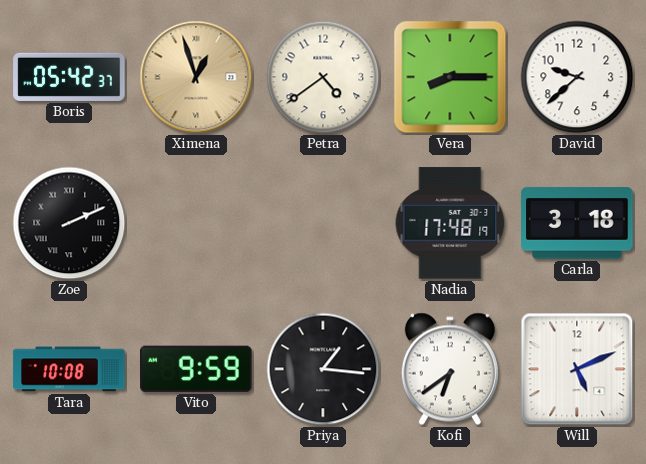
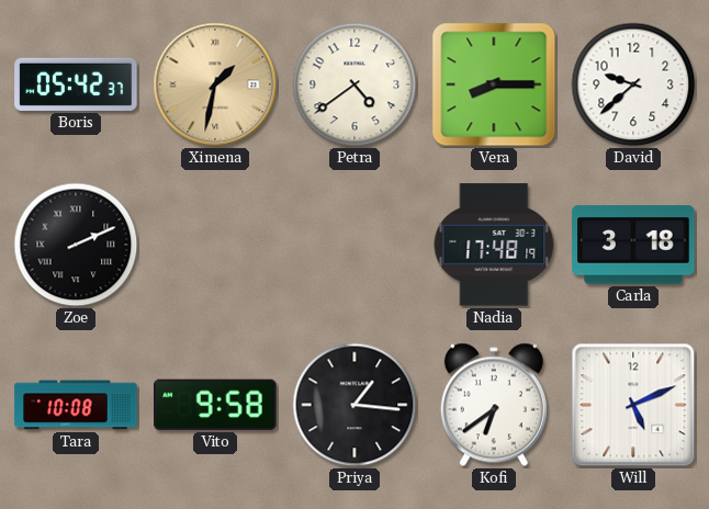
Ximena: 12:57 -> 1:32 (215, 84)
Vito: 9:59 -> 9:58 (216, 405)
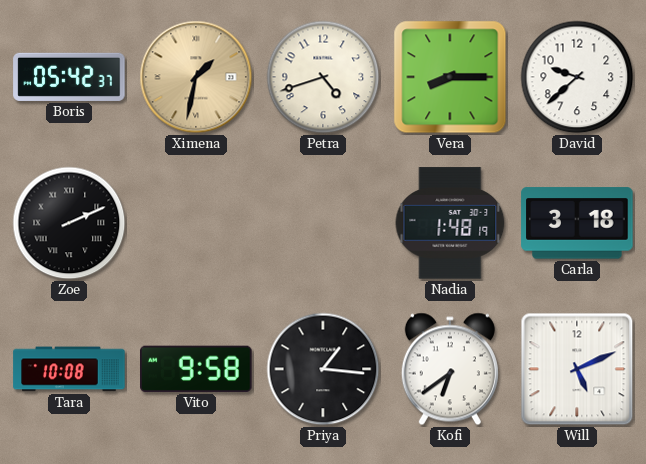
Petra: 4:39 -> 4:42 (323, 77)
Nadia: 17:48 -> 1:48 (450, 223)
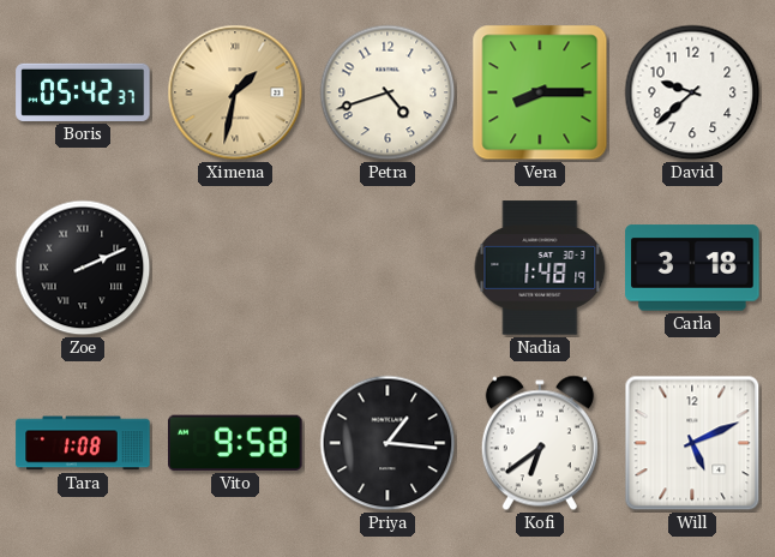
Tara: 10:08 -> 1:08 (83, 443)
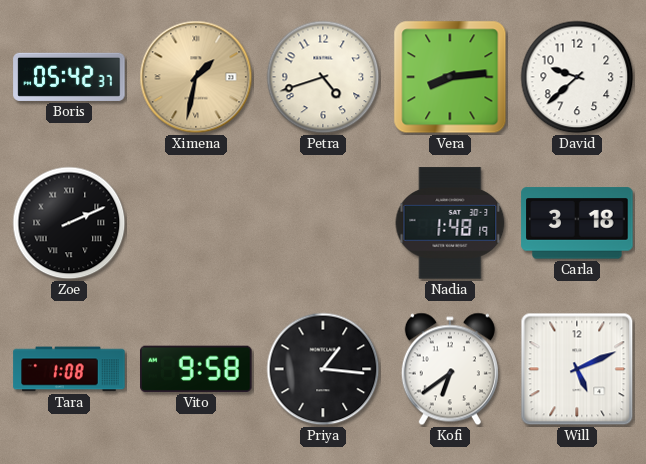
Vera: 8:15 -> 8:14 (450, 77)
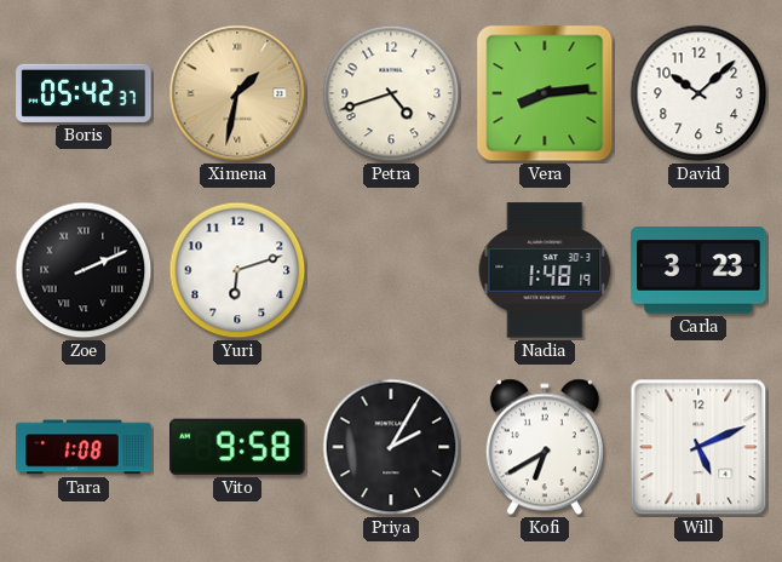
David: 9:38 -> 10:08 (698, 93)
Yuri: none -> 6:12 (237, 270)
Carla: 3:18 -> 3:23 (698, 270)
Priya: 1:16 -> 2:05 (391, 447)
Kofi: 6:39 -> 6:40 (545, 447)
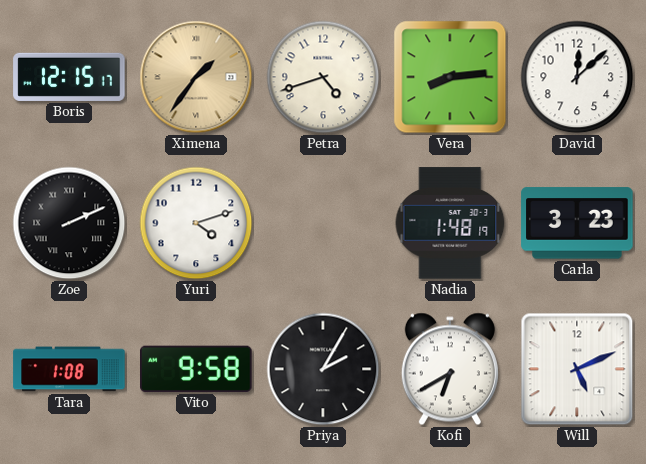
Boris: 05:42 -> 12:15 (69, 77)
Ximena: 1:32 -> 1:36 (196, 77)
David: 10:08 -> 12:08 (577, 77)
Yuri: 6:12 -> 4:12 (196, 223)
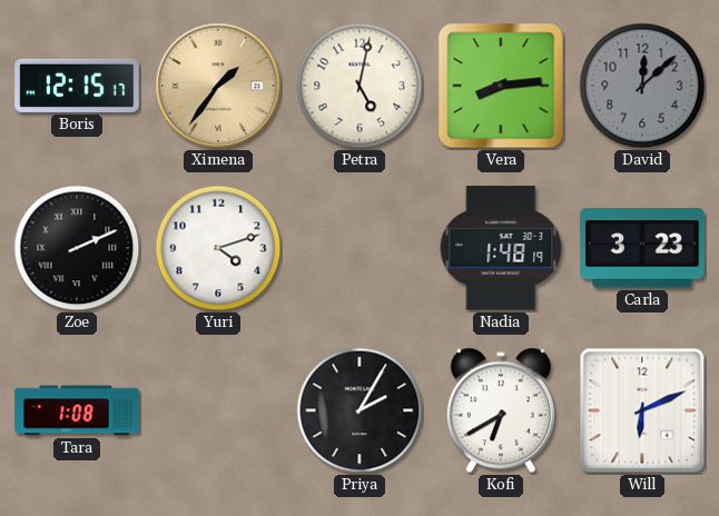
Petra: 4:42 -> 5:02 (359, 86)
David dial: white -> grey (642, 86)
Vito: 9:58 -> none (197, 369)
Will: 5:11 -> 6:11 (642, 410)
